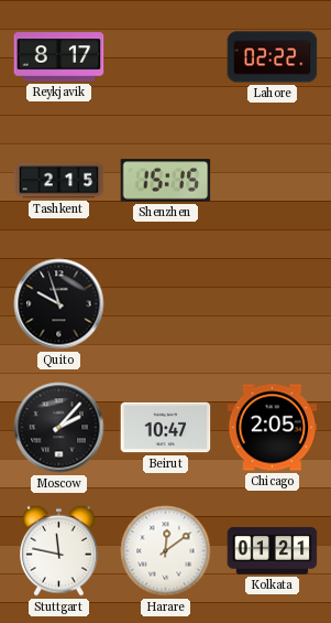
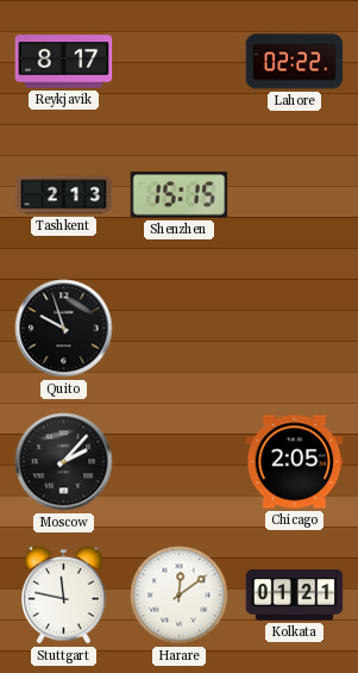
Tashkent: 2:15 -> 2:13 (64, 195)
Beirut: 10:47 -> none (166, 428)
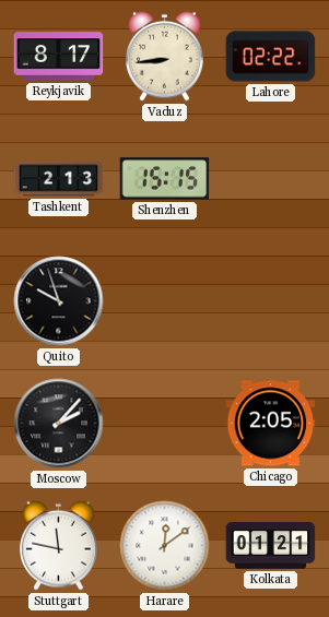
Vaduz: none -> 8:44 (165, 56)
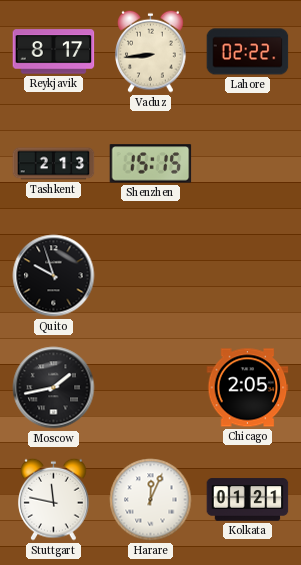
Moscow: 2:07 -> 1:43 (54, 388)
Harare: 12:09 -> 12:04 (151, 500)
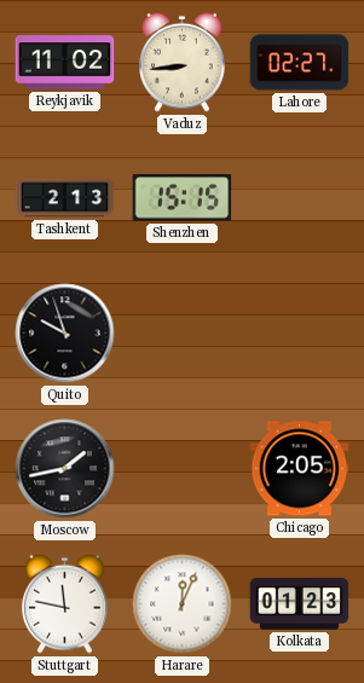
Reykjavik: 8:17 -> 11:02 (65, 63)
Lahore: 02:22 -> 02:27 (300, 63)
Kolkata: 01:21 -> 01:23 (300, 604)
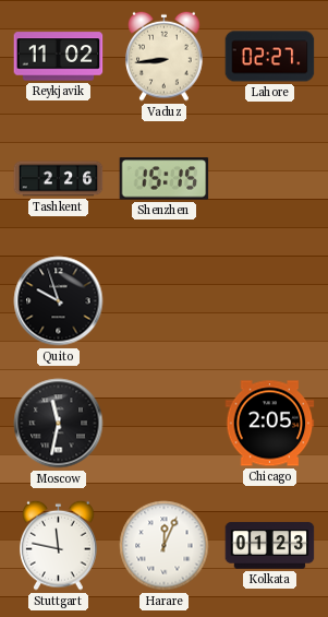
Tashkent: 2:13 -> 2:26 (59, 179)
Moscow: 1:43 -> 11:32 (59, 424)
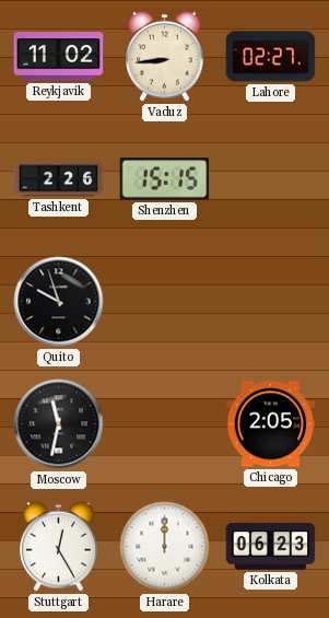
Stuttgart: 11:47 -> 12:25 (59, 546)
Harare: 12:04 -> 12:00 (165, 547)
Kolkata: 01:23 -> 06:23 (271, 547)
